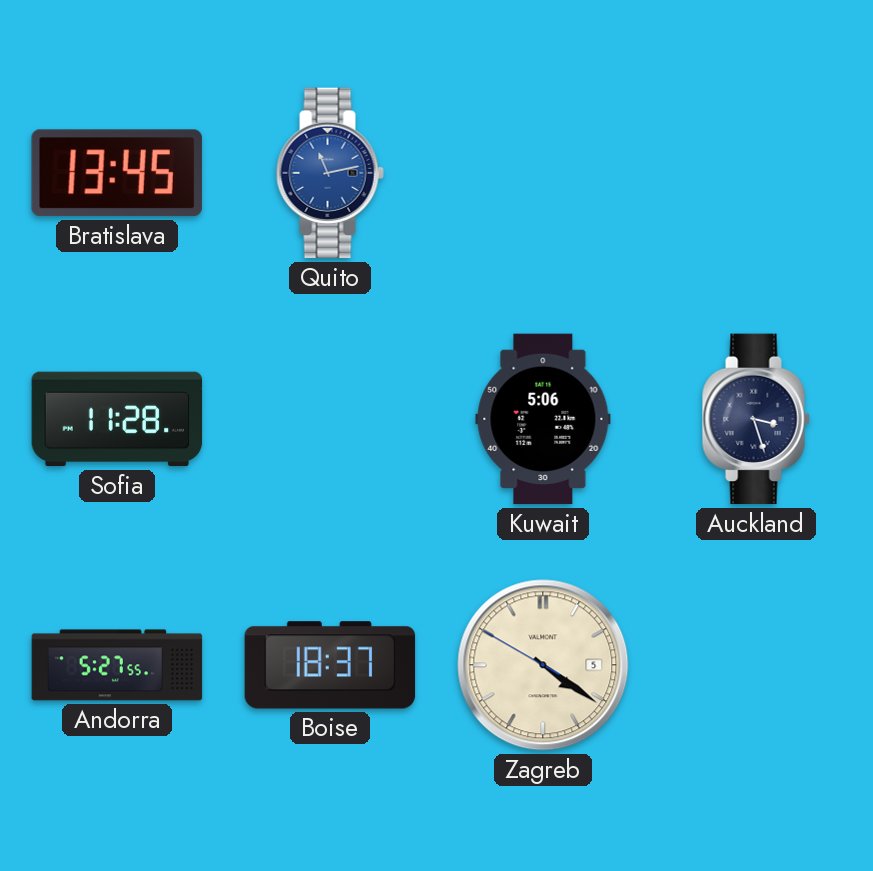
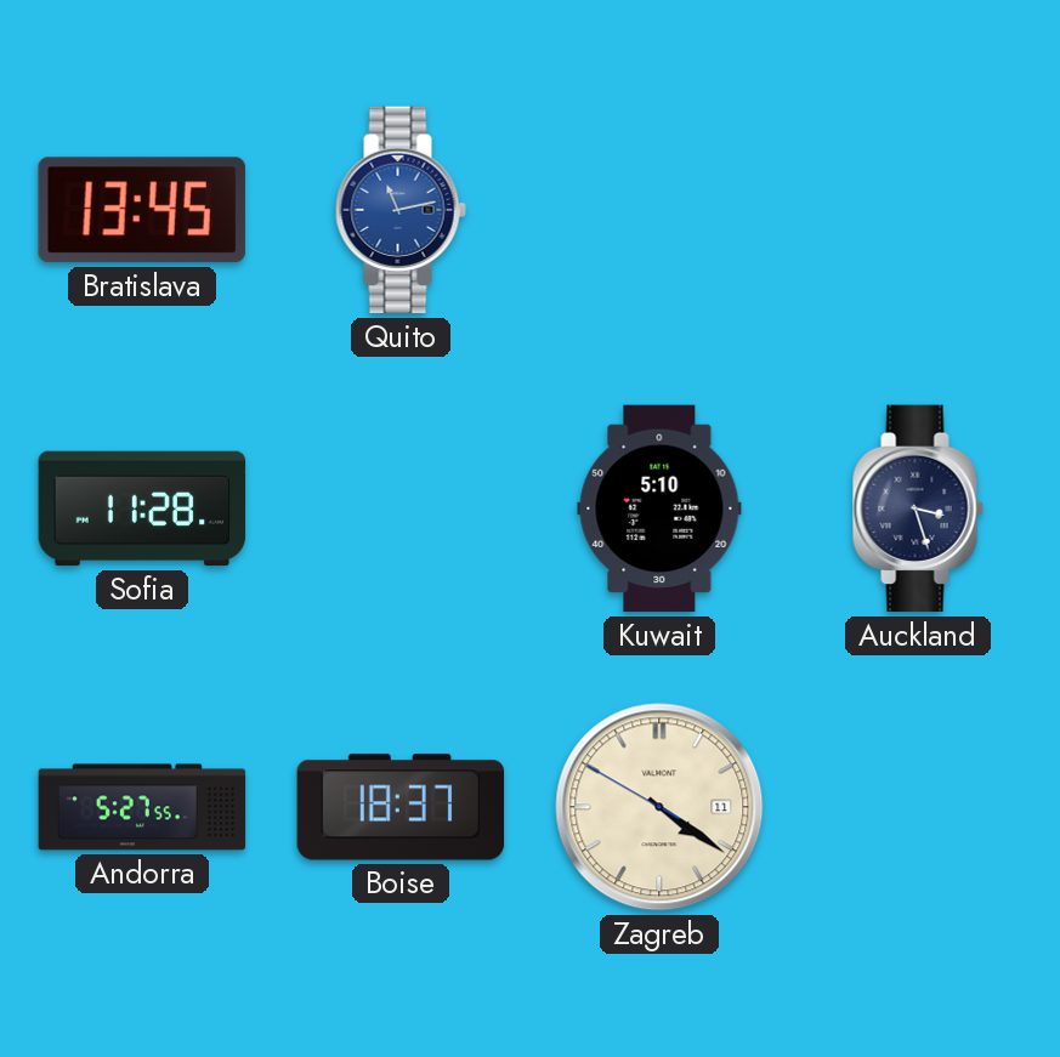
Kuwait: 5:06 -> 5:10 (659, 508)
Zagreb date: 5 -> 11 (659, 807)
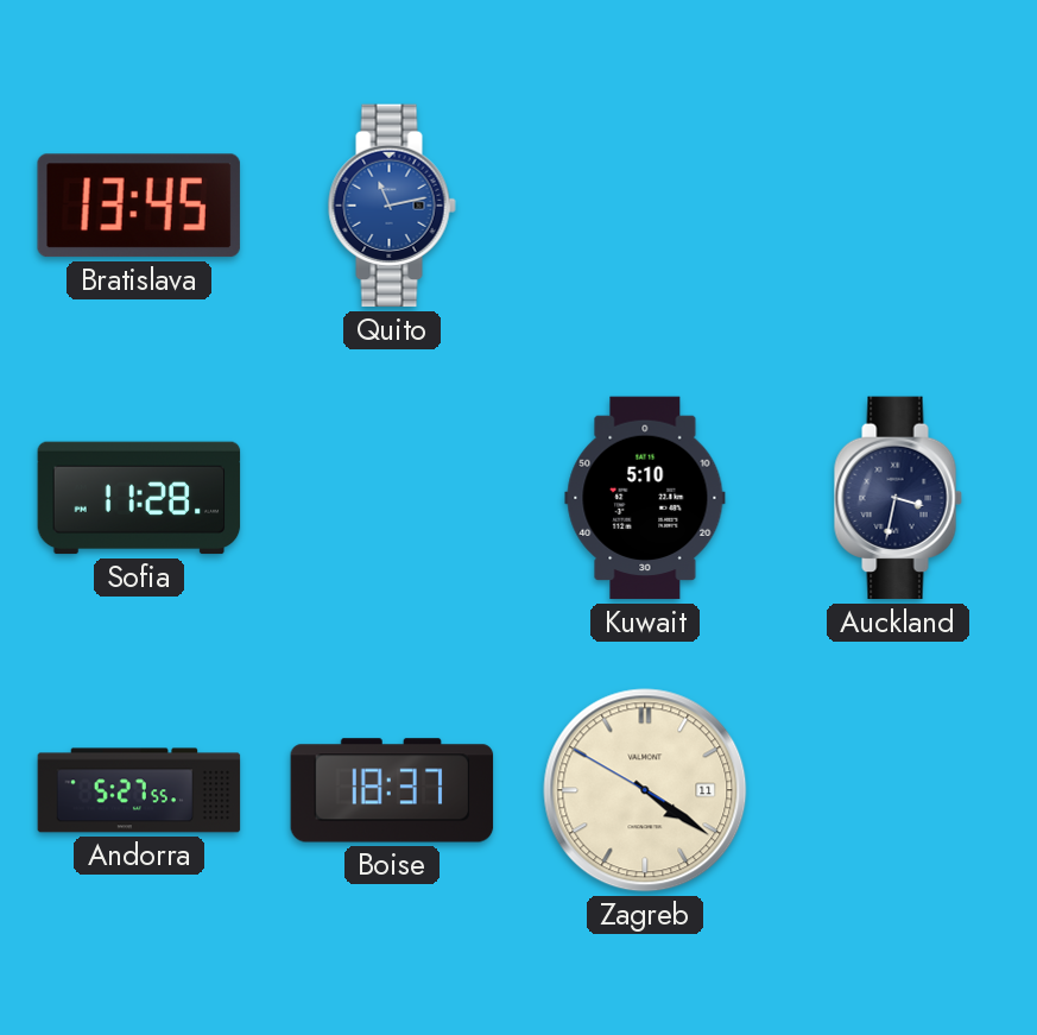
Auckland: 3:27 -> 3:32 (898, 498)
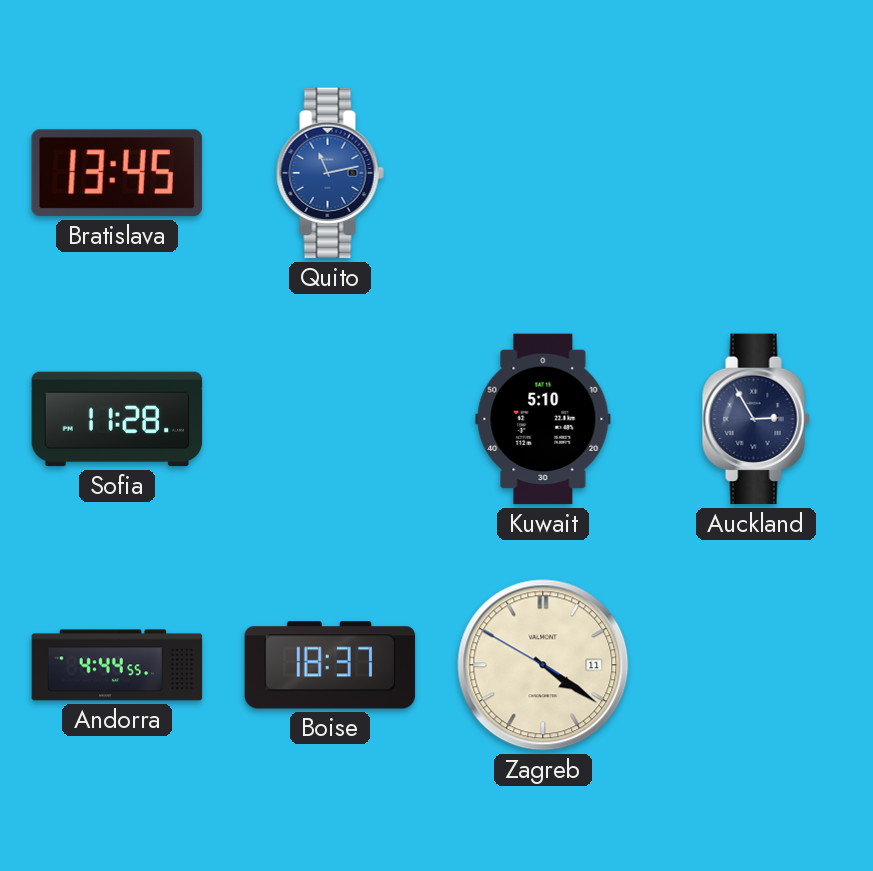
Auckland: 3:32 -> 2:55 (756, 419)
Andorra: 5:27 -> 4:44 (117, 665)
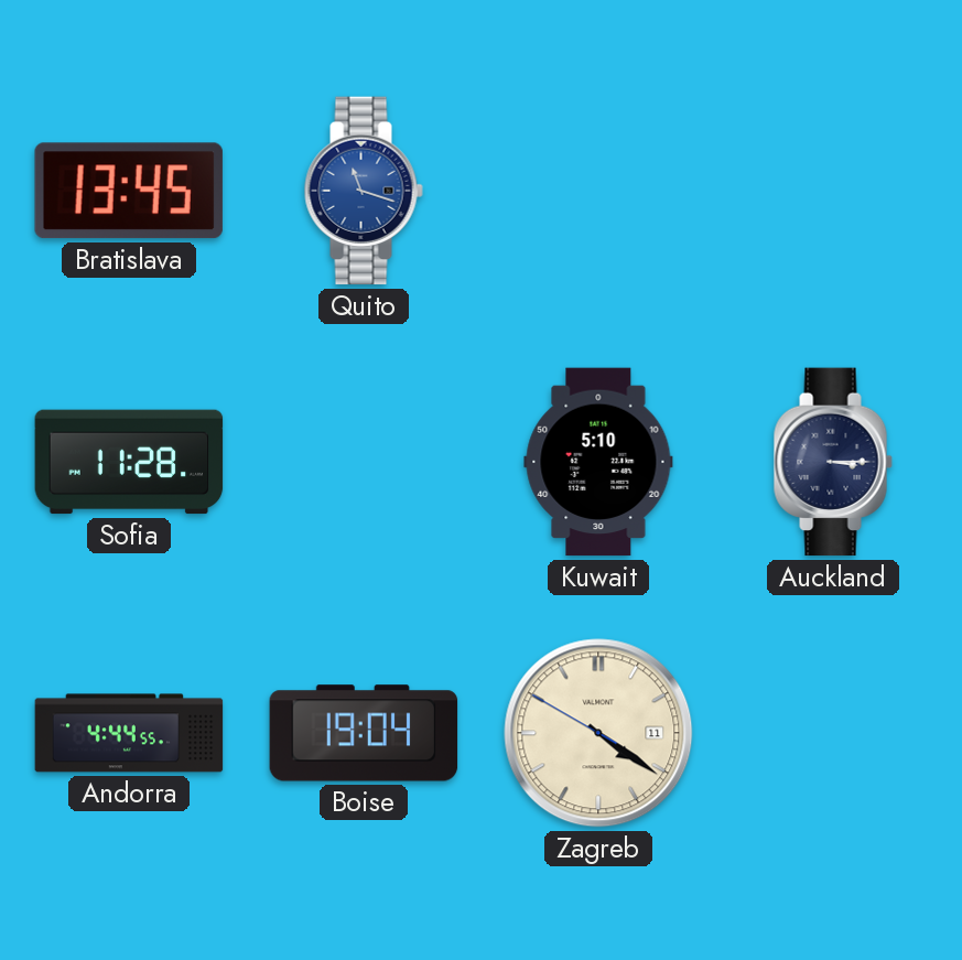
Quito: 11:13 -> 11:18 (364, 191)
Auckland: 2:55 -> 3:15 (833, 462)
Boise: 18:37 -> 19:04 (364, 733)
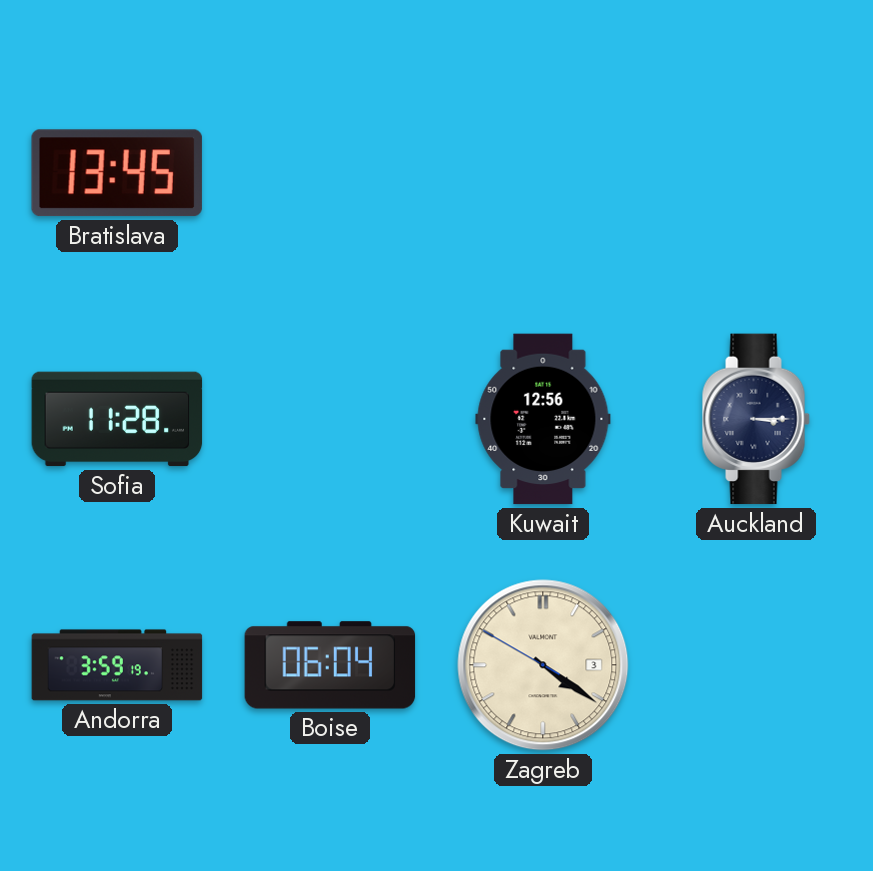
Quito: 11:18 -> none (364, 191)
Kuwait: 5:10 -> 12:56 (543, 419)
Andorra: 4:44 -> 3:59 (117, 665)
Boise: 19:04 -> 06:04 (330, 665)
Zagreb date: 11 -> 3 (543, 665)
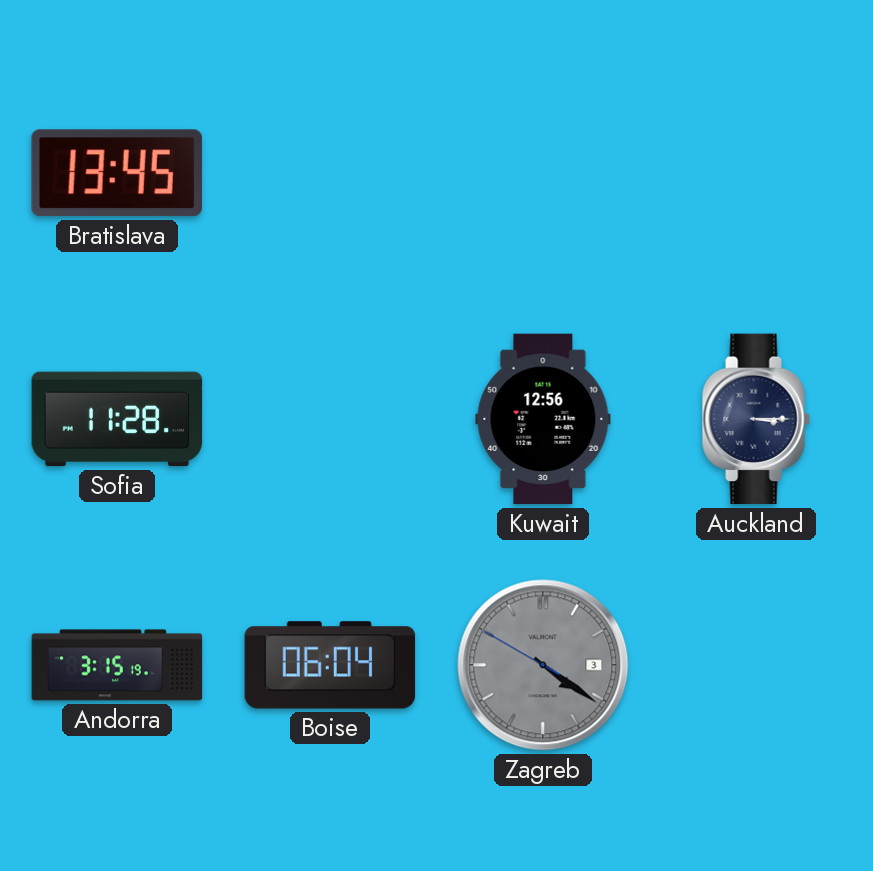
Andorra: 3:59 -> 3:15 (117, 665)
Zagreb dial: cream -> grey (543, 665)
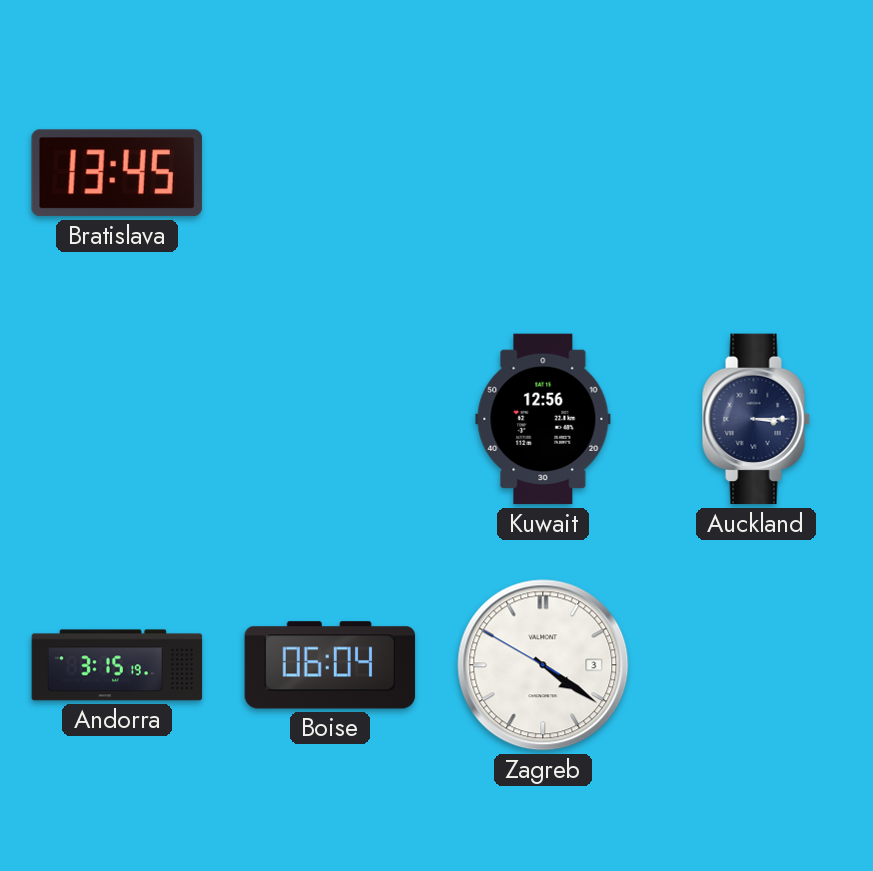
Sofia: 11:28 -> none (117, 419)
Zagreb dial: grey -> white (543, 665)
